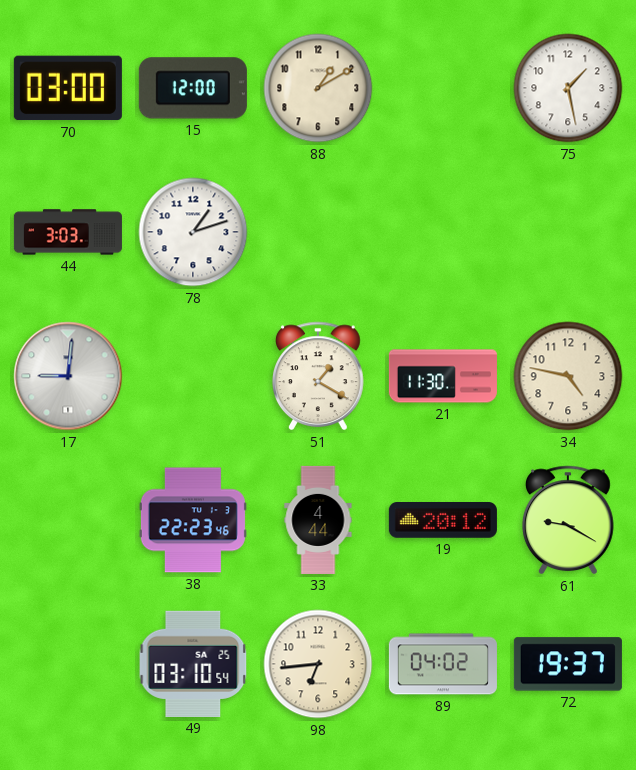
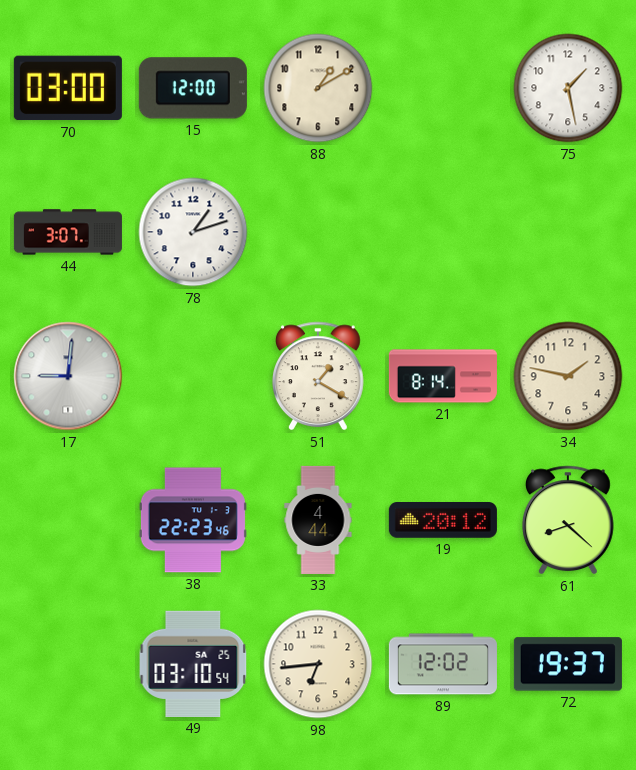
44: 3:03 -> 3:07 (68, 232)
21: 11:30 -> 8:14 (443, 376)
34: 4:47 -> 1:47 (568, 376)
61: 9:20 -> 8:22 (569, 520)
89: 04:02 -> 12:02 (443, 664)
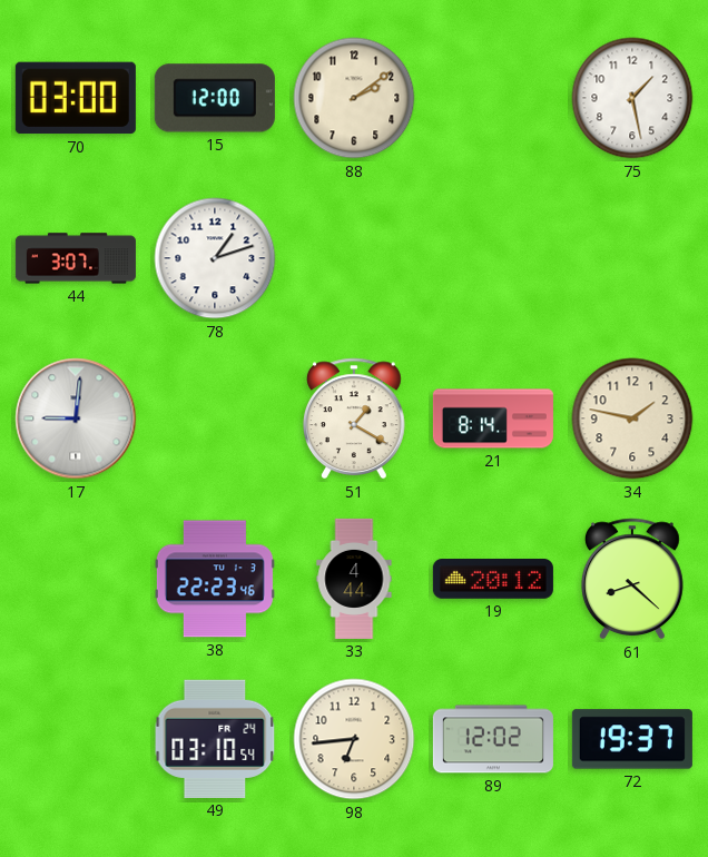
88: 1:10 -> 2:09 (354, 98)
49 date: SA 25 -> FR 24 (215, 739)
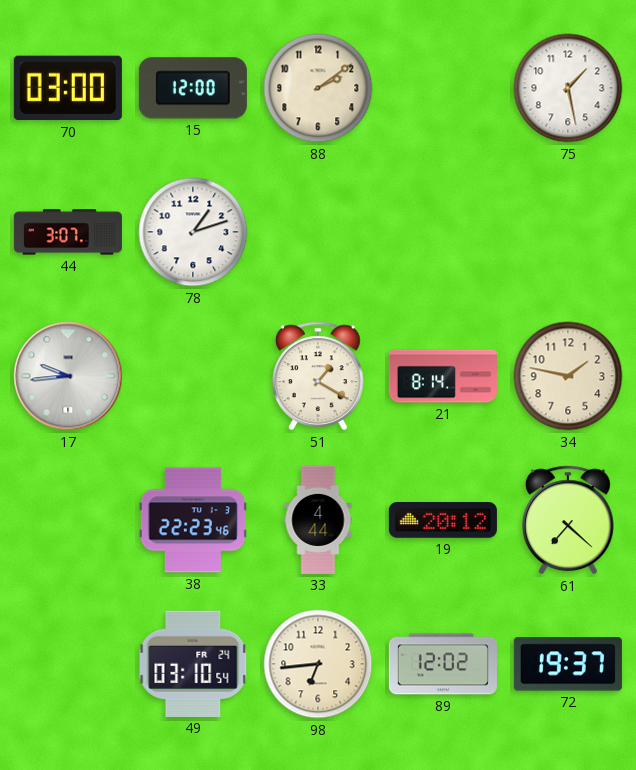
17: 9:01 -> 9:44 (68, 376)
61: 8:22 -> 7:22 (569, 520)
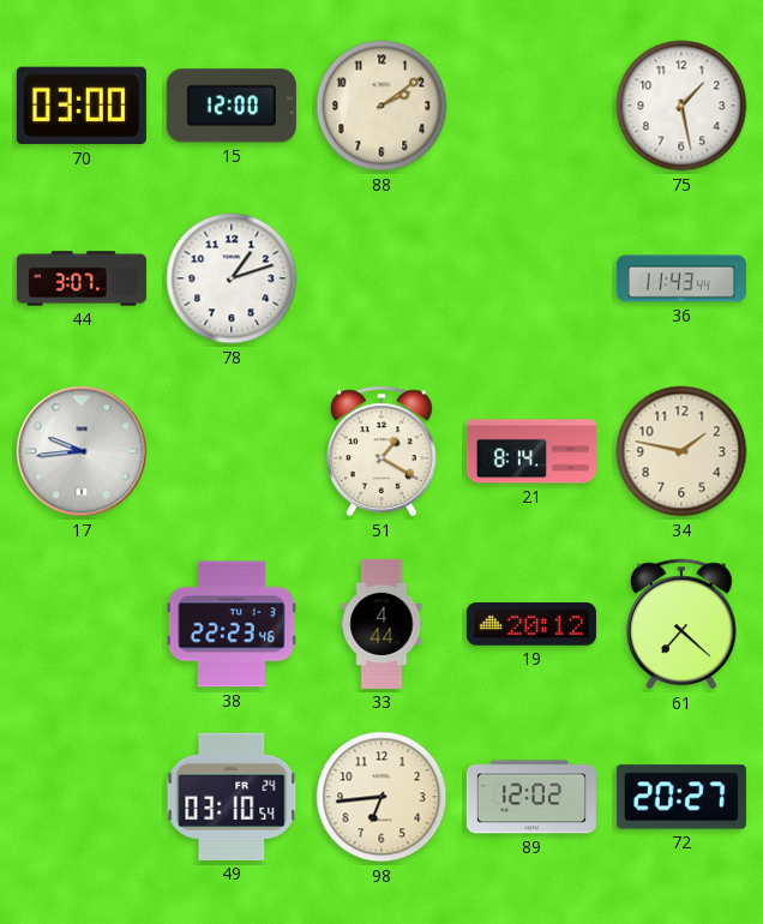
36: none -> 11:43 (681, 278)
72: 19:37 -> 20:27 (681, 797)
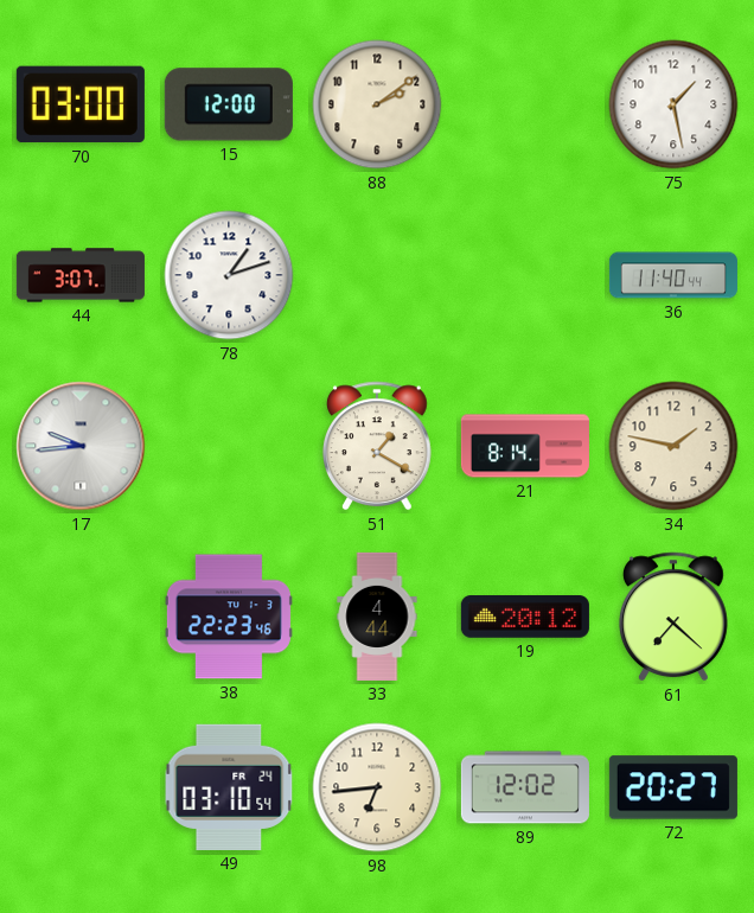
36: 11:43 -> 11:40 (673, 275)
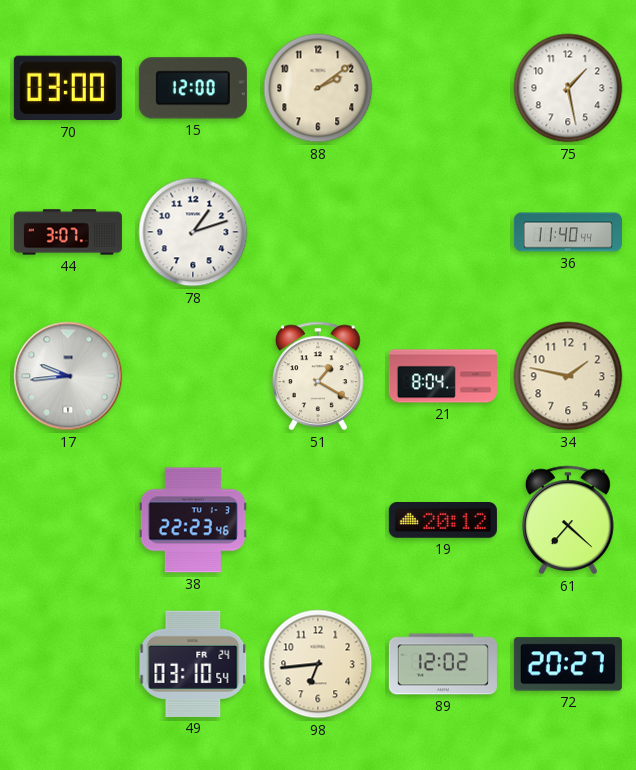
21: 8:14 -> 8:04 (443, 376)
33: 4:44 -> none (377, 617)
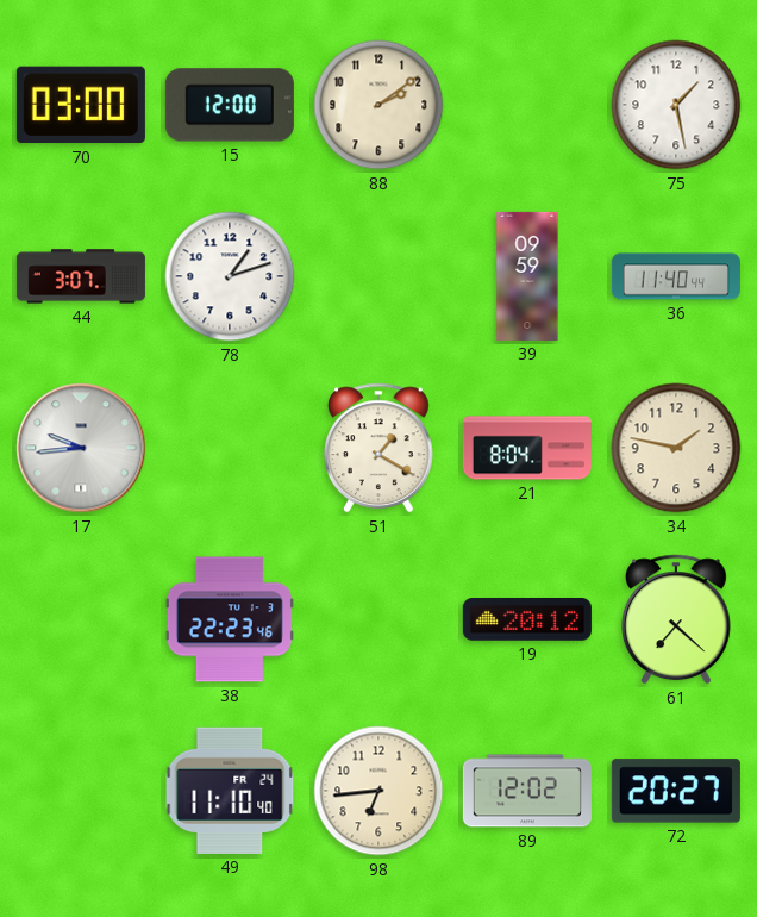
39: none -> 09:59 (527, 276)
49: 03:10 -> 11:10 (230, 791)
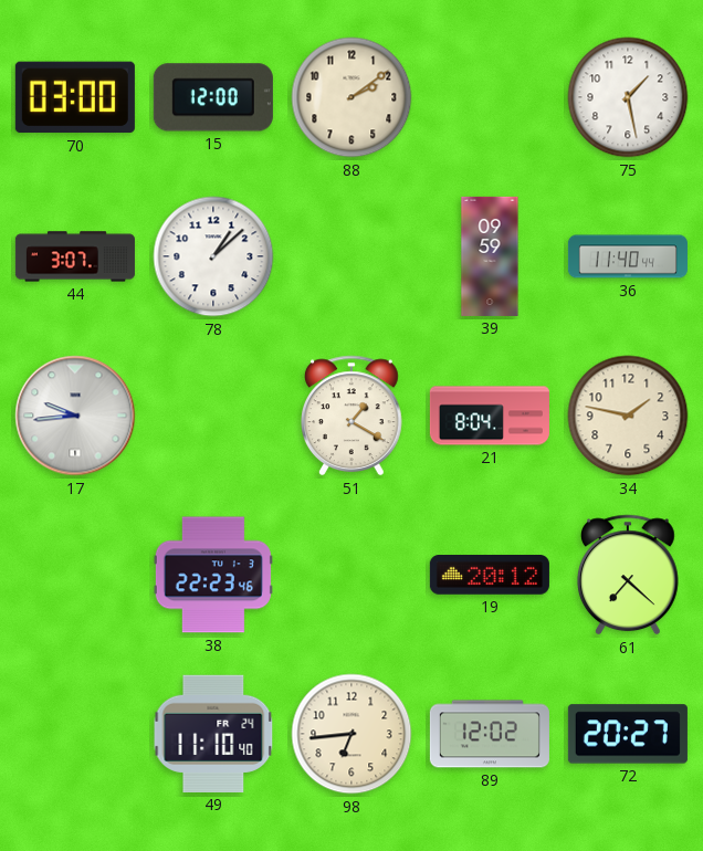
78: 1:12 -> 1:08 (213, 256)
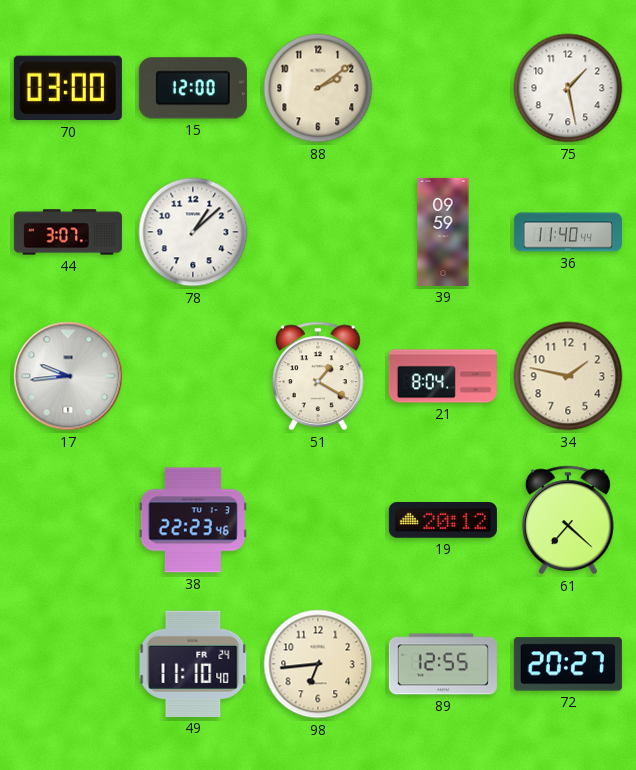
89: 12:02 -> 12:55 (443, 664)
